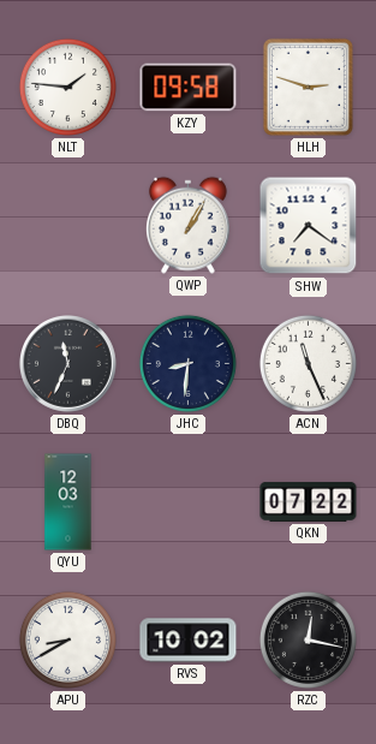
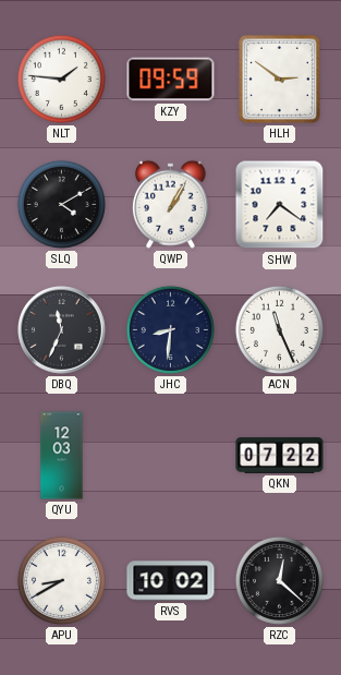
KZY: 09:58 -> 09:59 (171, 80)
HLH: 2:48 -> 2:51 (279, 79)
SLQ: none -> 4:10 (61, 204)
RZC: 12:17 -> 12:22 (279, 580)
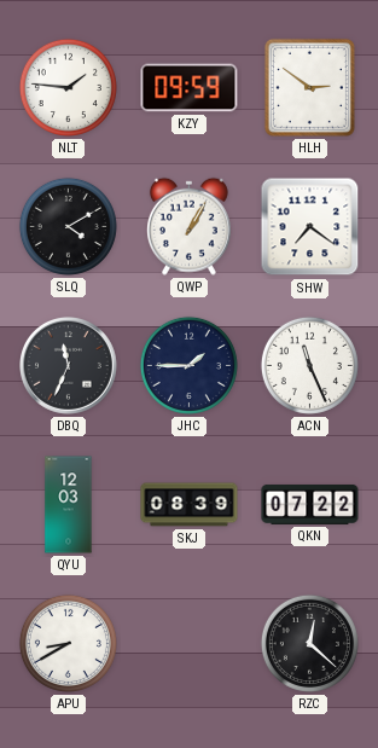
JHC: 8:31 -> 1:45 (188, 365)
SKJ: none -> 08:39 (190, 505)
RVS: 10:02 -> none (171, 581)
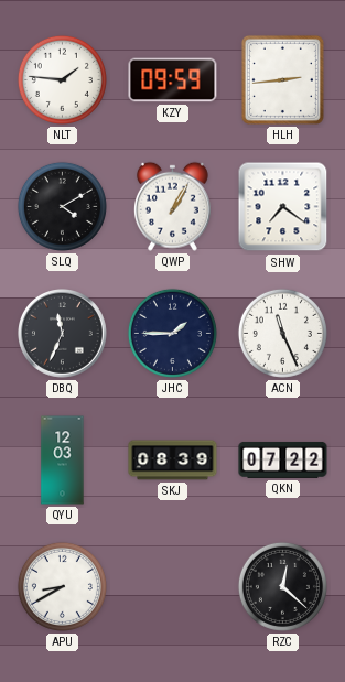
HLH: 2:51 -> 2:44 (282, 79)
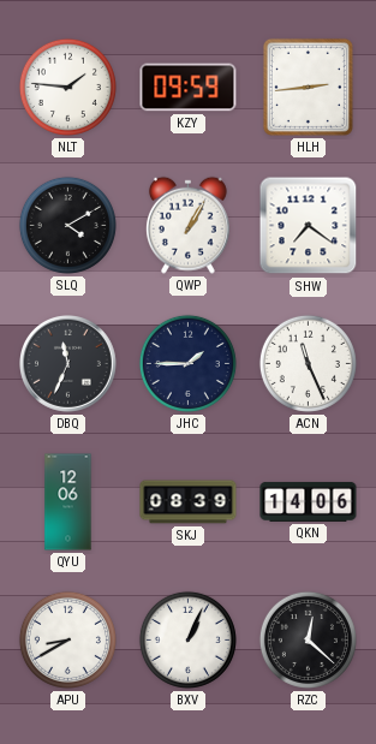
QYU: 12:03 -> 12:06 (68, 502)
QKN: 07:22 -> 14:06 (309, 501)
BXV: none -> 1:04 (187, 639)
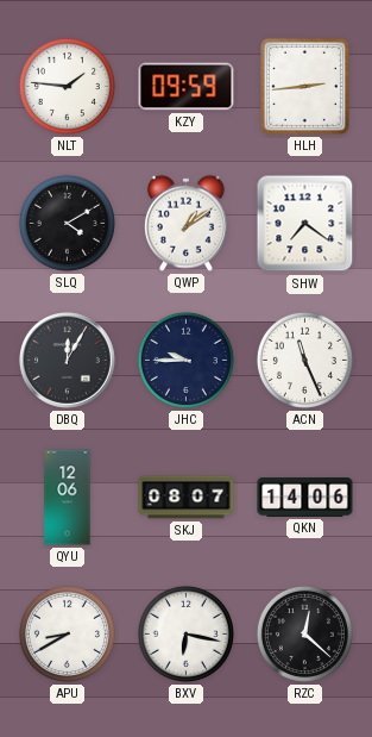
QWP: 1:05 -> 1:09 (185, 223)
DBQ: 11:34 -> 12:05 (68, 361)
JHC: 1:45 -> 9:45 (185, 360)
SKJ: 08:39 -> 08:07 (187, 498)
BXV: 1:04 -> 6:17 (185, 633)
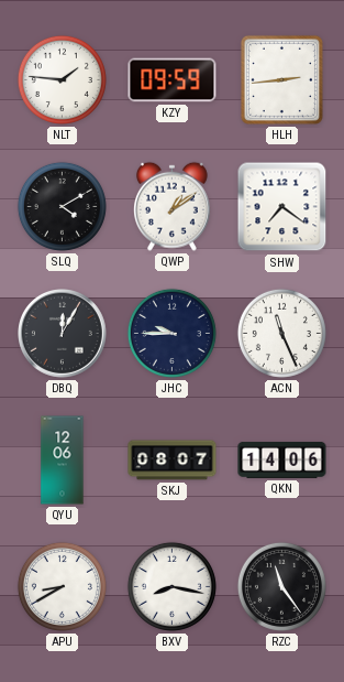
BXV: 6:17 -> 8:17 (171, 586)
RZC: 12:22 -> 11:24 (281, 586)
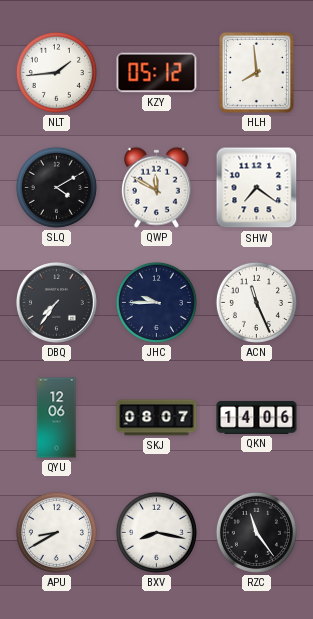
NLT: 1:46 -> 1:44 (56, 72)
KZY: 09:59 -> 05:12 (157, 73)
HLH: 2:44 -> 7:59 (256, 72)
QWP: 1:09 -> 11:50 (156, 187)
DBQ: 12:05 -> 7:36 (57, 303)
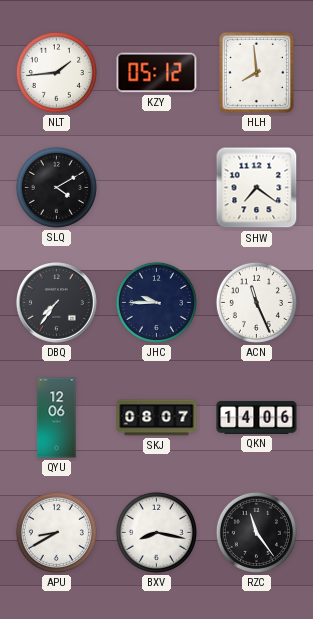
QWP: 11:50 -> none (156, 187)
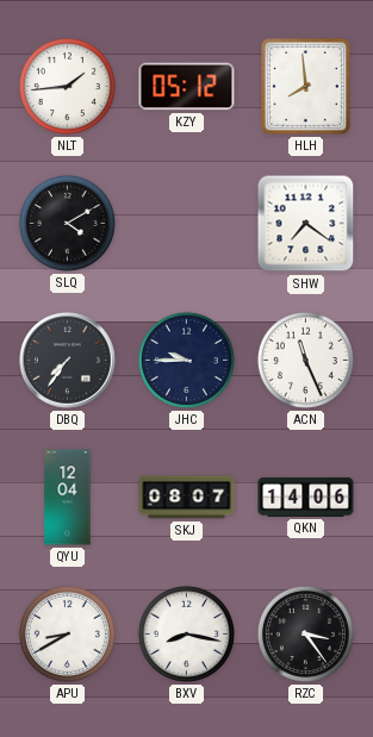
QYU: 12:06 -> 12:04 (68, 498)
RZC: 11:24 -> 3:24 (305, 633)
